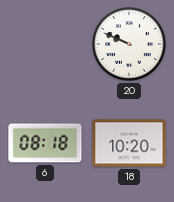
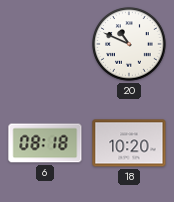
20: 9:49 -> 10:49 (129, 44)
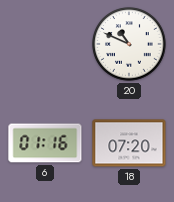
6: 08:18 -> 01:16 (45, 143)
18: 10:20 -> 07:20 (129, 143)
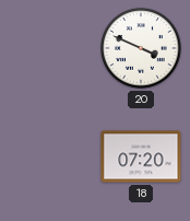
20: 10:49 -> 3:49 (141, 48)
6: 01:16 -> none (45, 143)
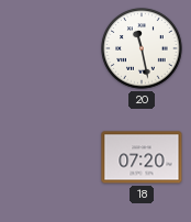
20: 3:49 -> 11:28 (142, 48)
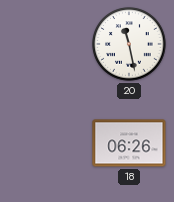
18: 07:20 -> 06:26 (129, 143)
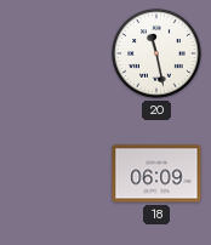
18: 06:26 -> 06:09 (156, 173)
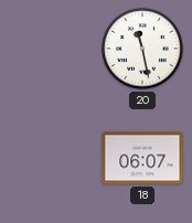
18: 06:09 -> 06:07 (142, 158)
